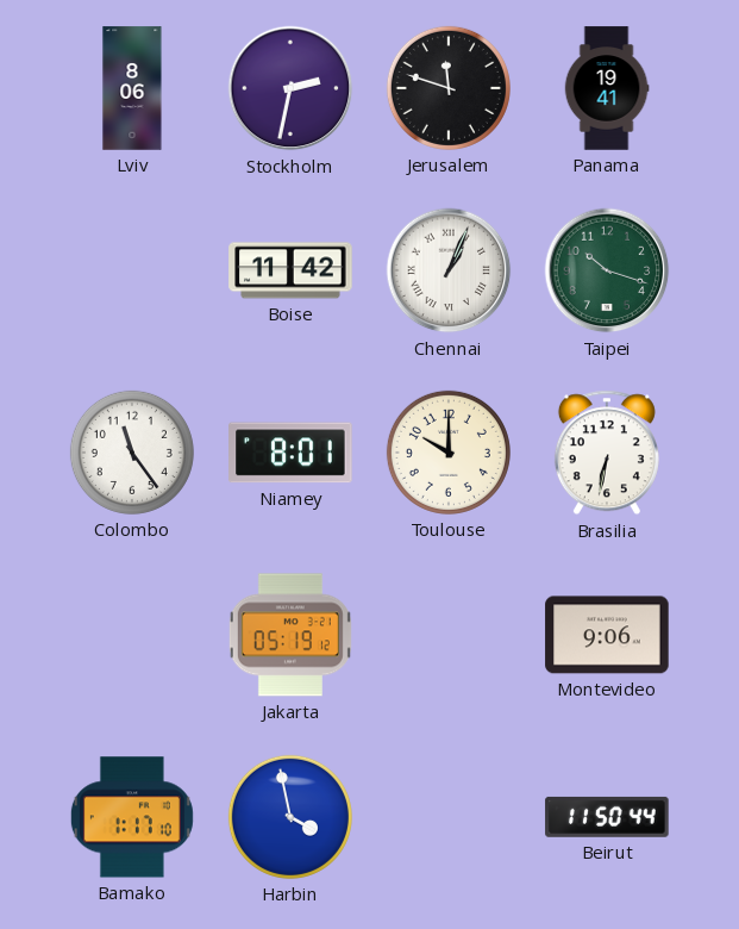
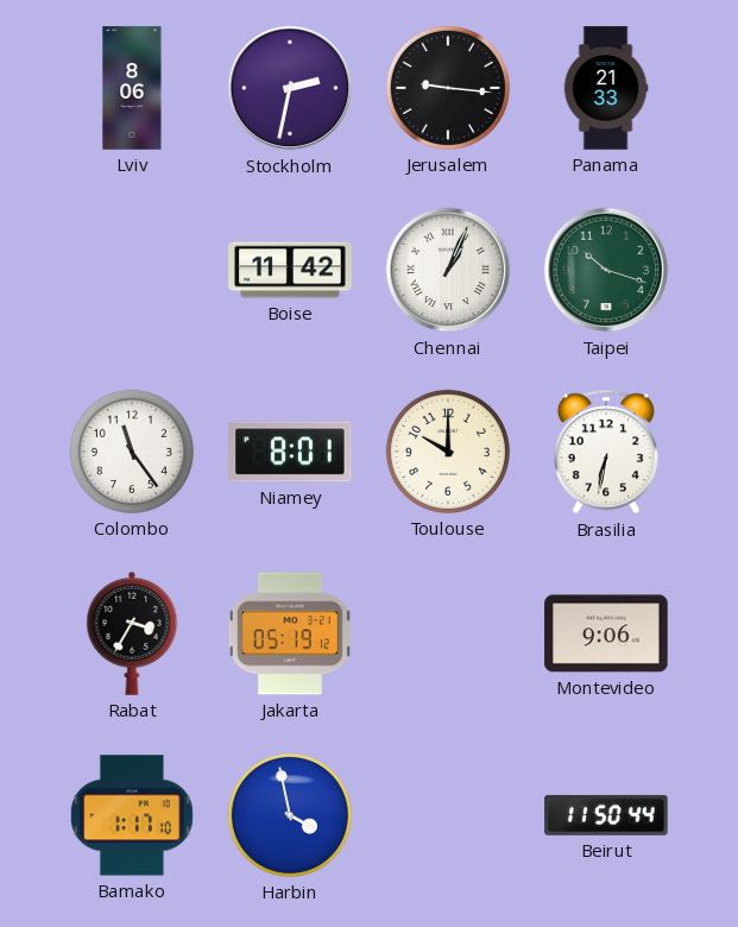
Jerusalem: 11:48 -> 9:16 (448, 88)
Panama: 19:41 -> 21:33 (606, 88)
Rabat: none -> 3:35 (132, 633)
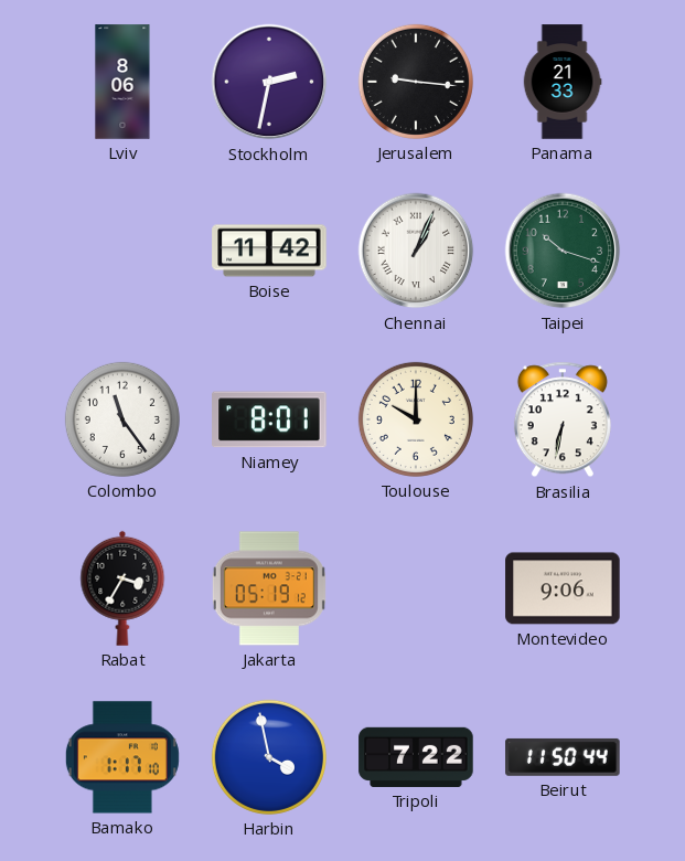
Tripoli: none -> 7:22 (416, 757)
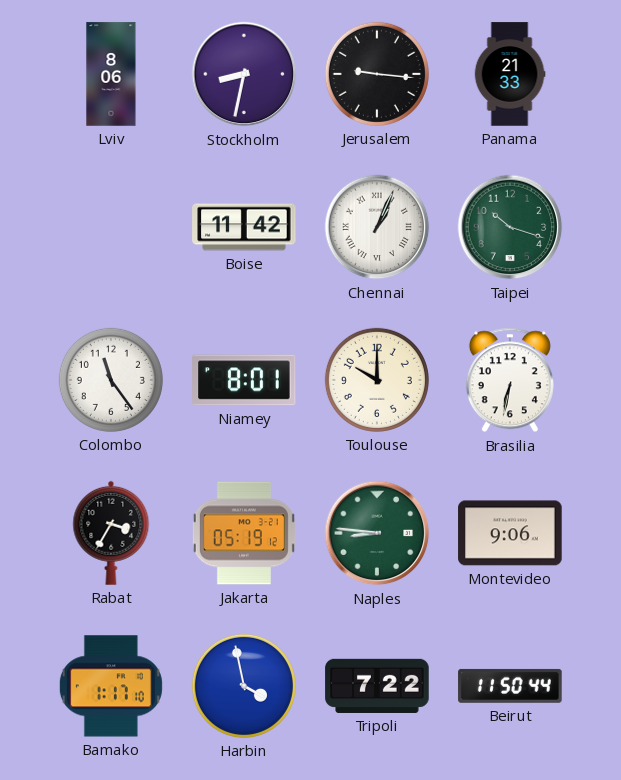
Stockholm: 2:32 -> 8:32 (244, 74)
Naples: none -> 8:46 (377, 533)
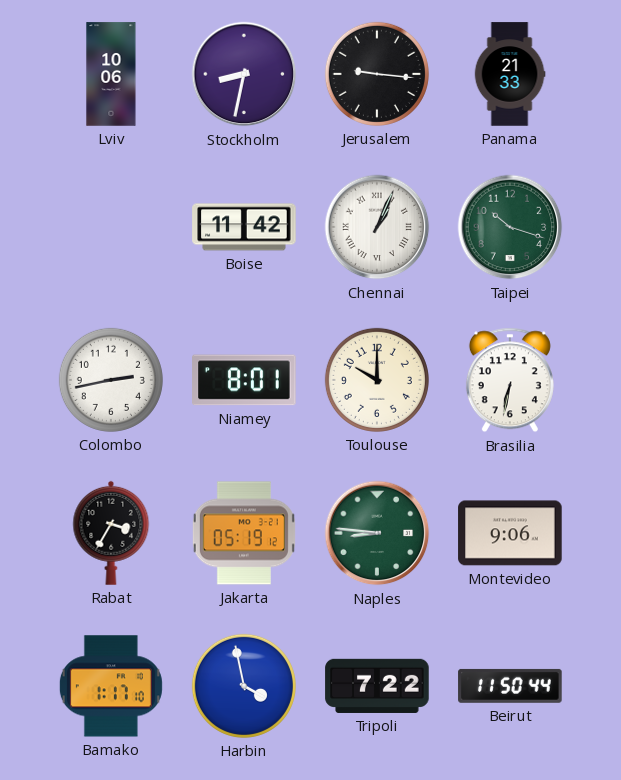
Lviv: 8:06 -> 10:06 (111, 74)
Colombo: 11:24 -> 2:43 (111, 380)
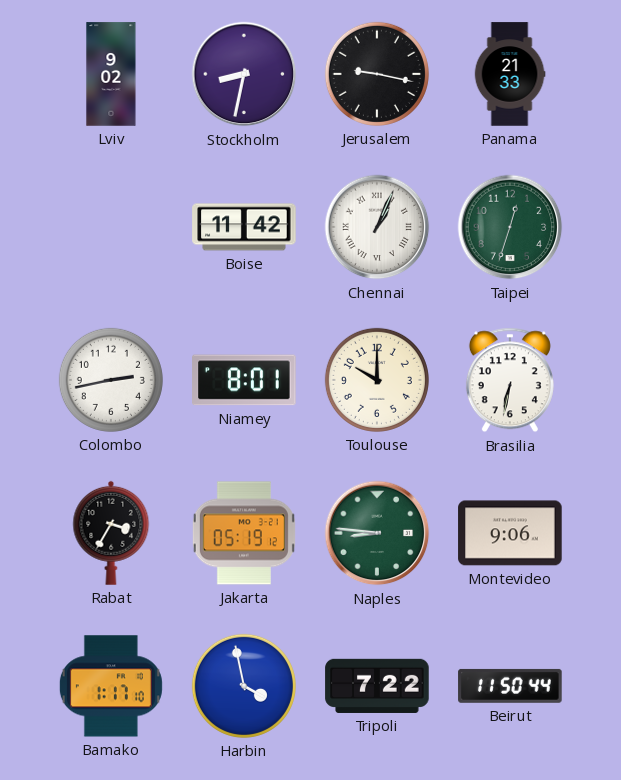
Lviv: 10:06 -> 9:02 (111, 74)
Jerusalem: 9:16 -> 9:17 (377, 74)
Taipei: 10:18 -> 12:33 (510, 227)
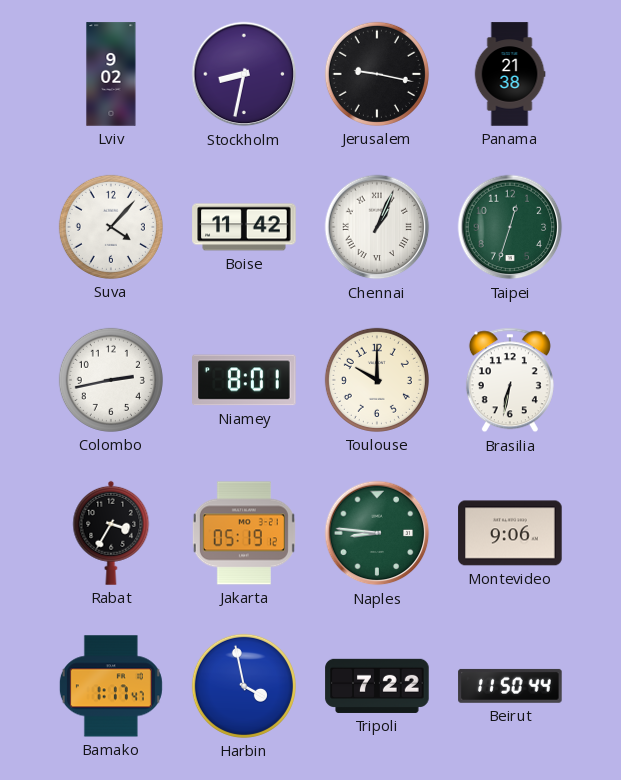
Panama: 21:33 -> 21:38 (510, 74)
Suva: none -> 4:07 (111, 227)
Bamako: 1:17:10 -> 1:17:47 (111, 686)
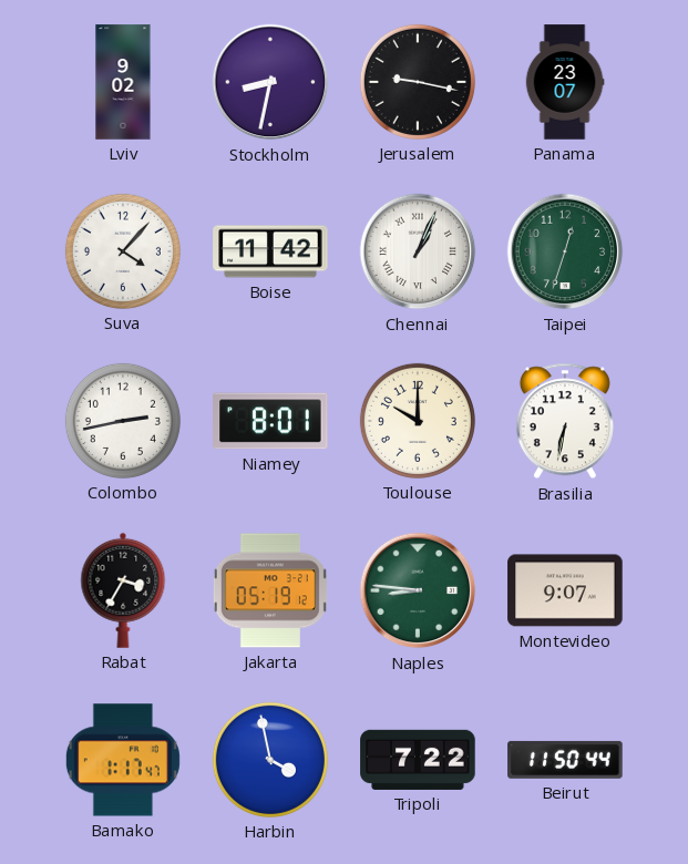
Panama: 21:38 -> 23:07 (565, 82)
Montevideo: 9:06 -> 9:07 (565, 590)
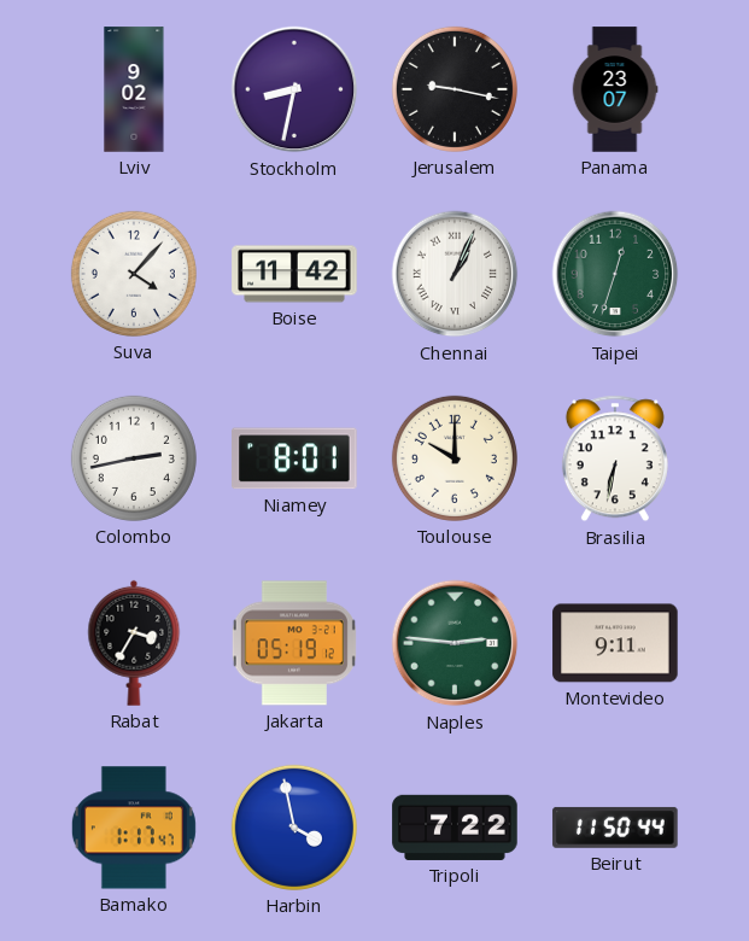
Naples: 8:46 -> 2:46 (455, 643)
Montevideo: 9:07 -> 9:11 (615, 643)
